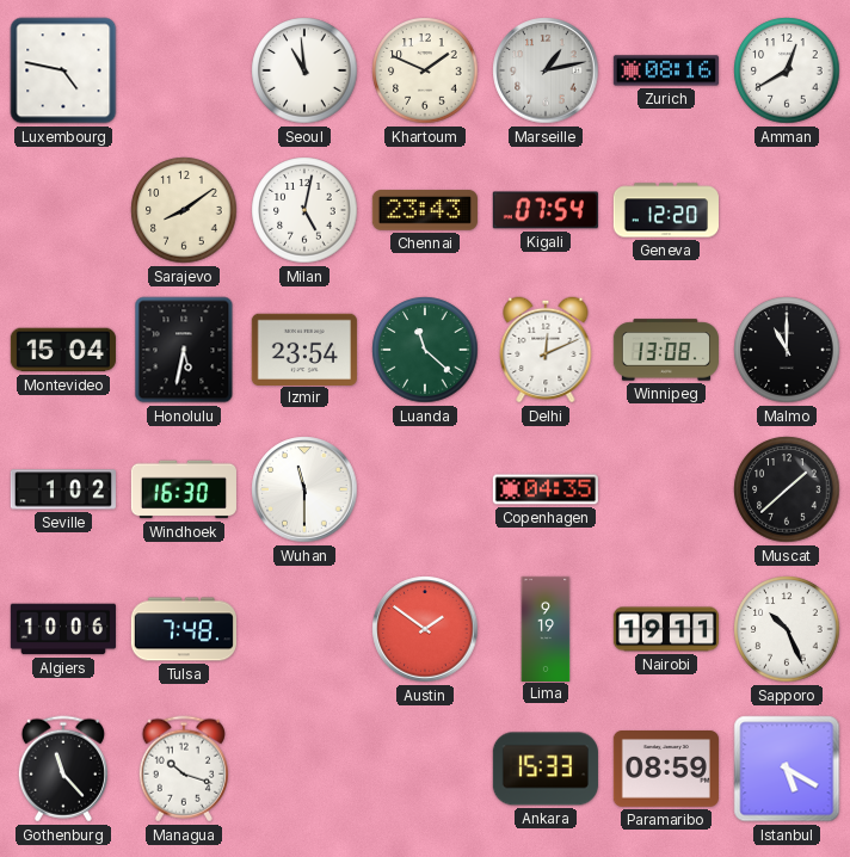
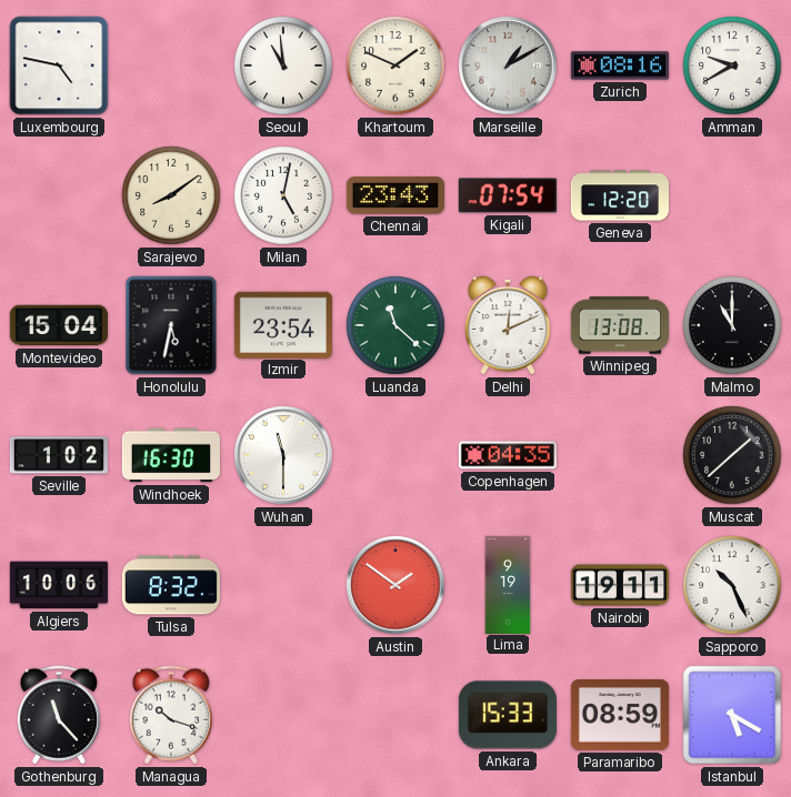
Marseille: 1:13 -> 1:10 (508, 65)
Amman: 12:40 -> 9:40 (732, 65)
Tulsa: 7:48 -> 8:32 (171, 585)
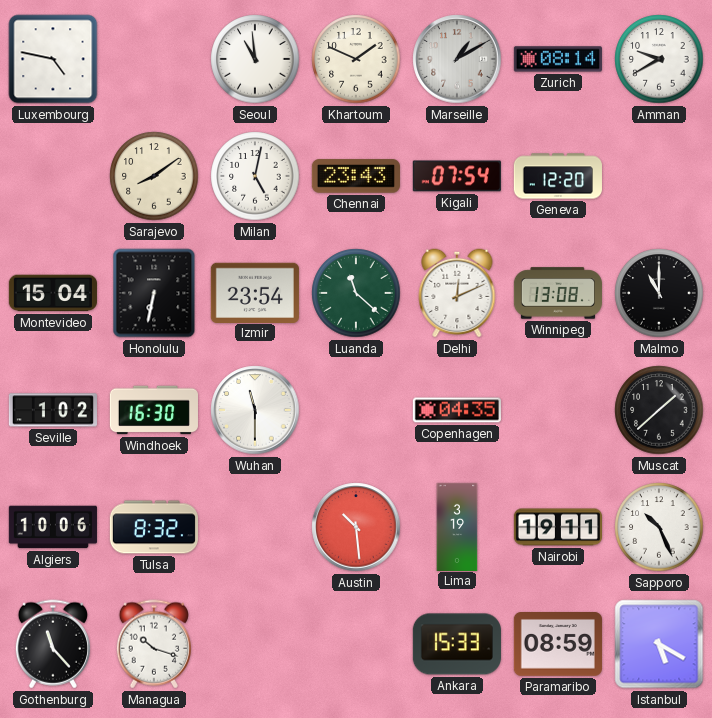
Zurich: 08:16 -> 08:14 (558, 59)
Honolulu: 5:32 -> 6:32 (154, 293)
Austin: 1:51 -> 10:29 (356, 527)
Lima: 9:19 -> 3:19 (457, 526)
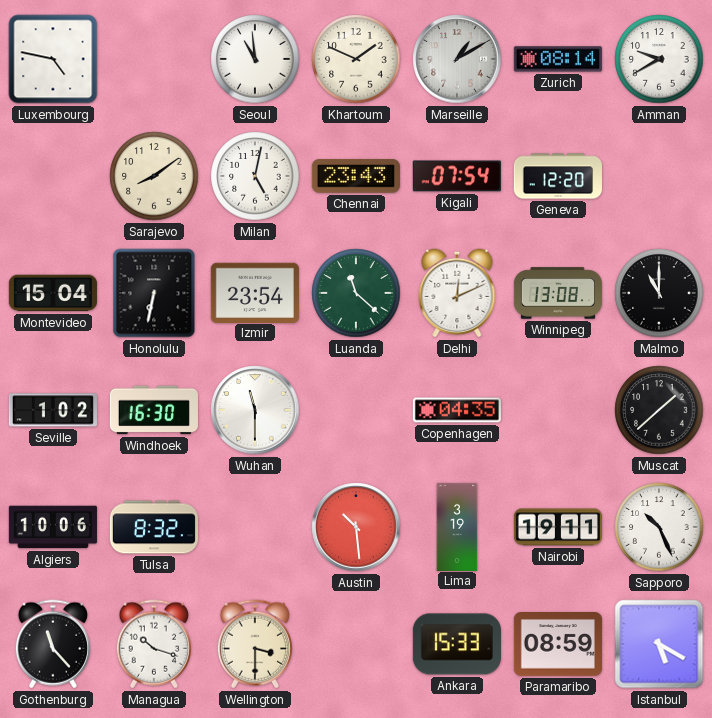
Wellington: none -> 3:30 (255, 644)
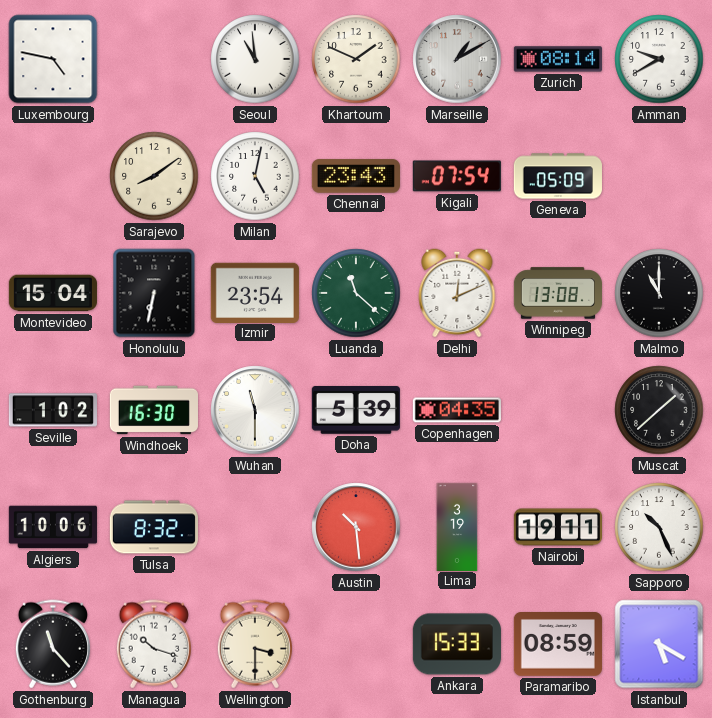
Geneva: 12:20 -> 05:09 (558, 176)
Doha: none -> 5:39 (356, 410)
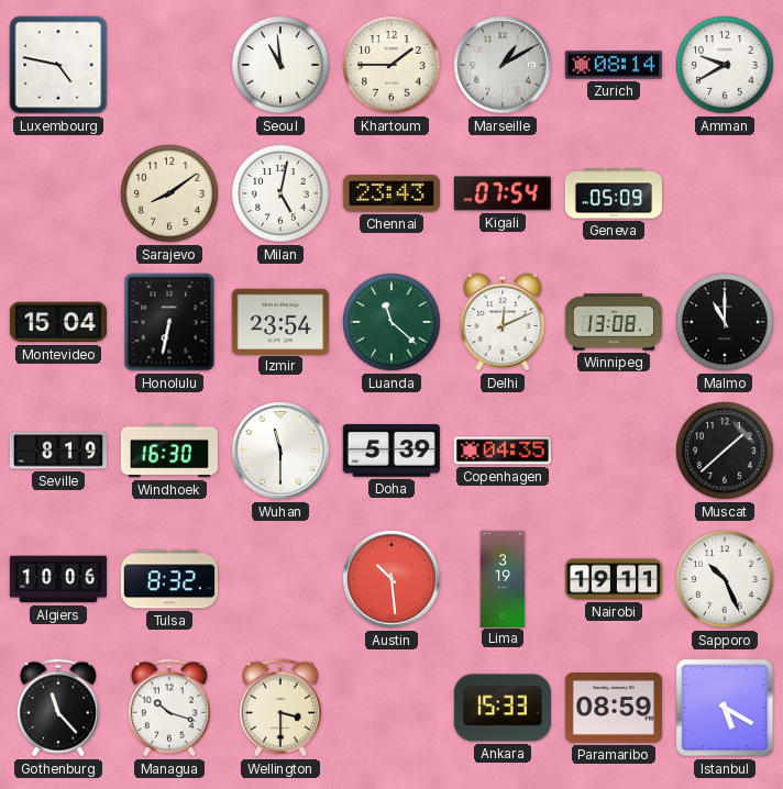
Khartoum: 1:49 -> 1:45 (392, 65)
Seville: 1:02 -> 8:19 (58, 451)
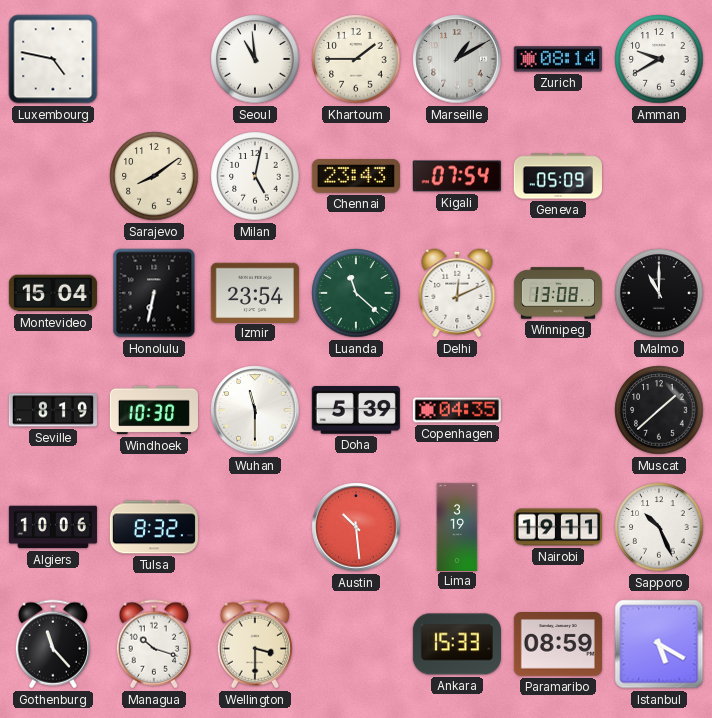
Windhoek: 16:30 -> 10:30 (154, 410)
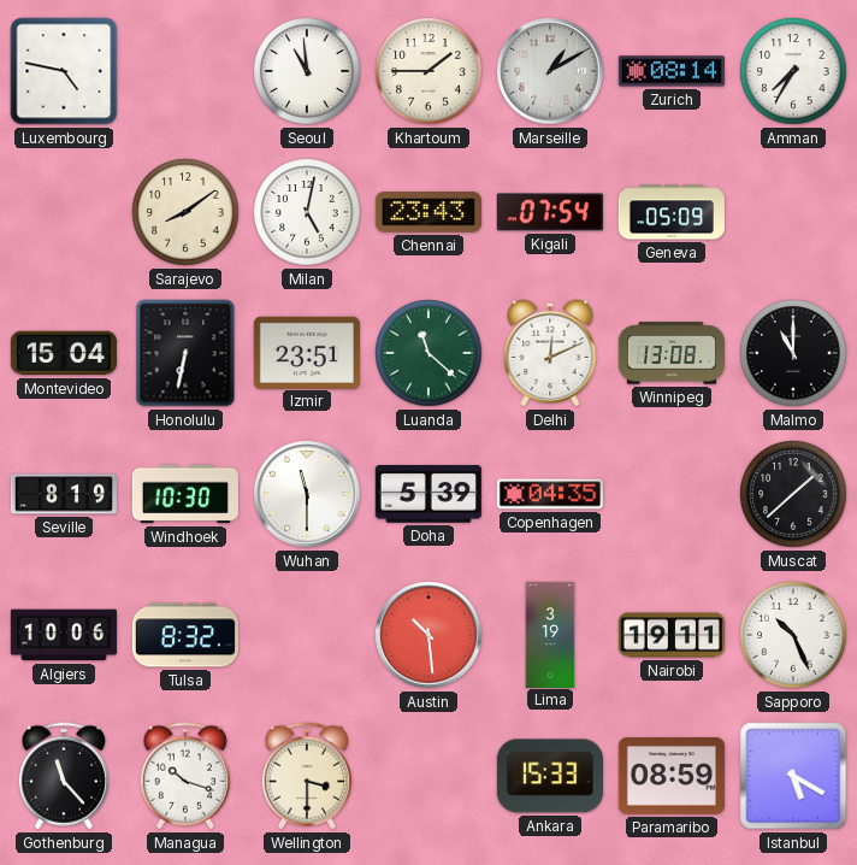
Amman: 9:40 -> 7:35 (793, 71)
Izmir: 23:54 -> 23:51 (307, 352)
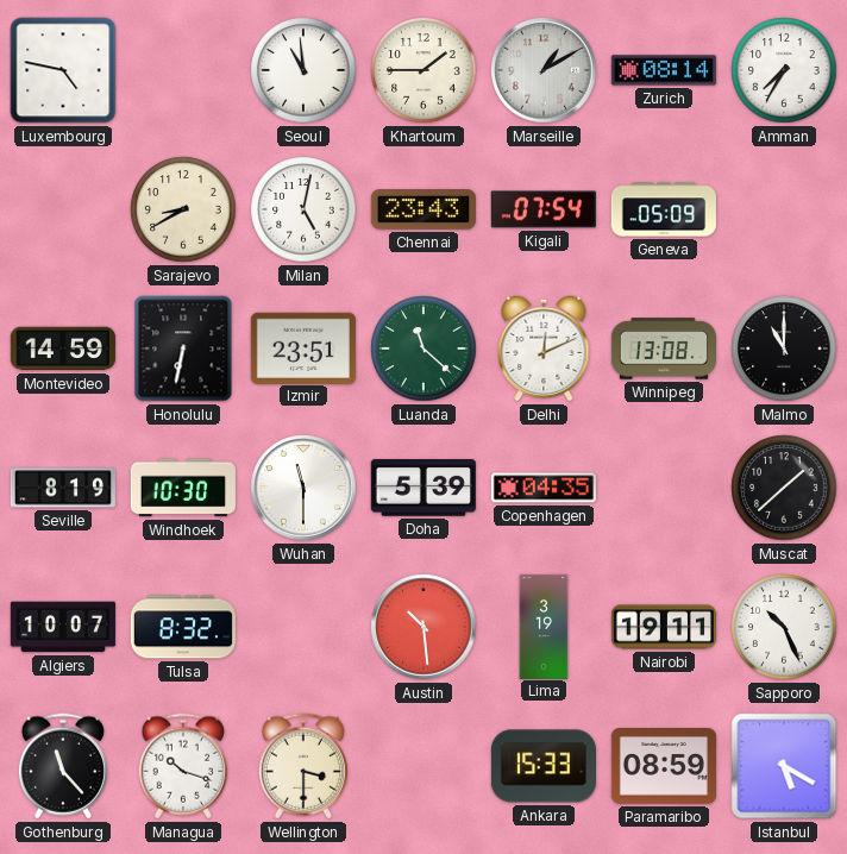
Sarajevo: 8:09 -> 8:40 (183, 209)
Montevideo: 15:04 -> 14:59 (63, 348)
Algiers: 10:06 -> 10:07 (63, 627)
